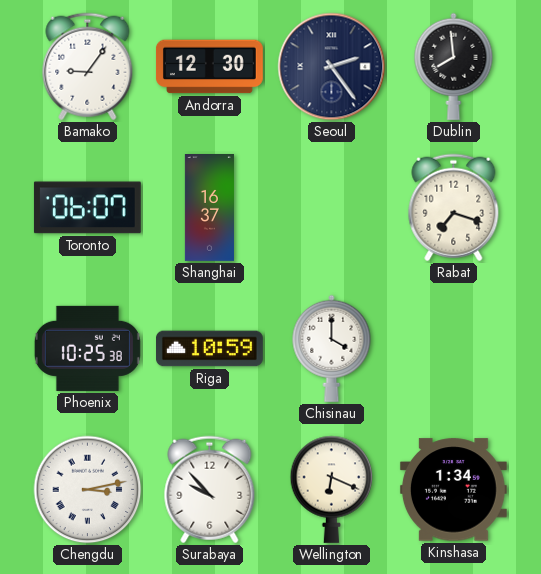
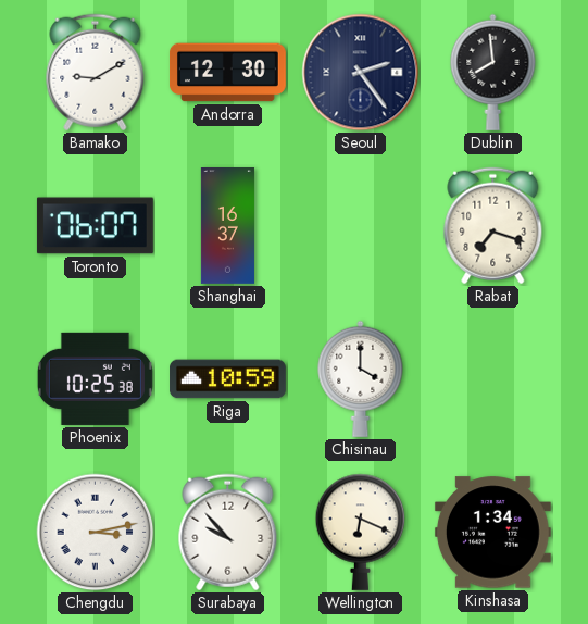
Bamako: 9:06 -> 9:10 (96, 73)
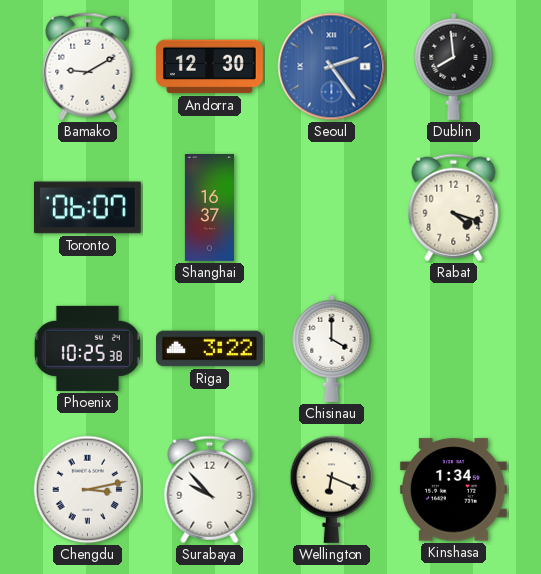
Seoul dial: navy -> blue (332, 67)
Rabat: 7:18 -> 4:18 (454, 208)
Riga: 10:59 -> 3:22 (210, 349)
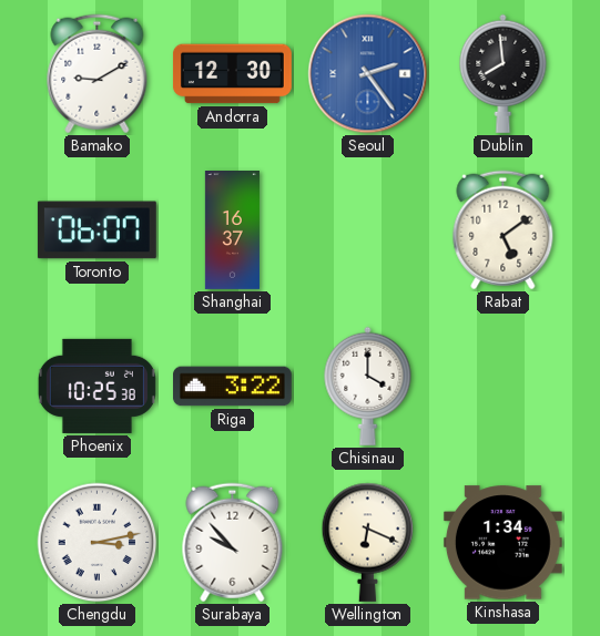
Rabat: 4:18 -> 5:09 (504, 230)
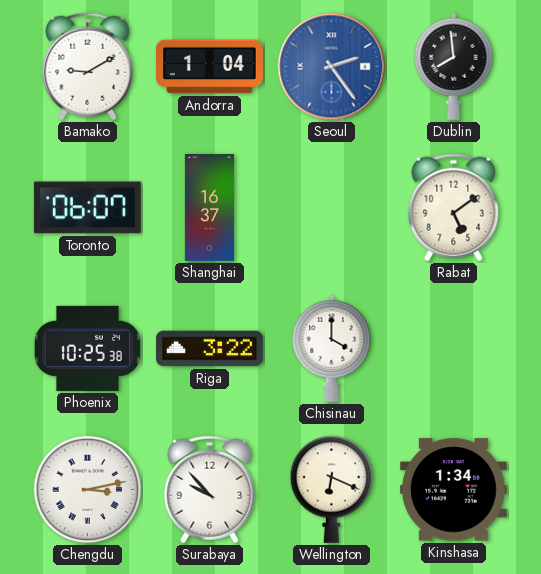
Andorra: 12:30 -> 1:04 (209, 67)
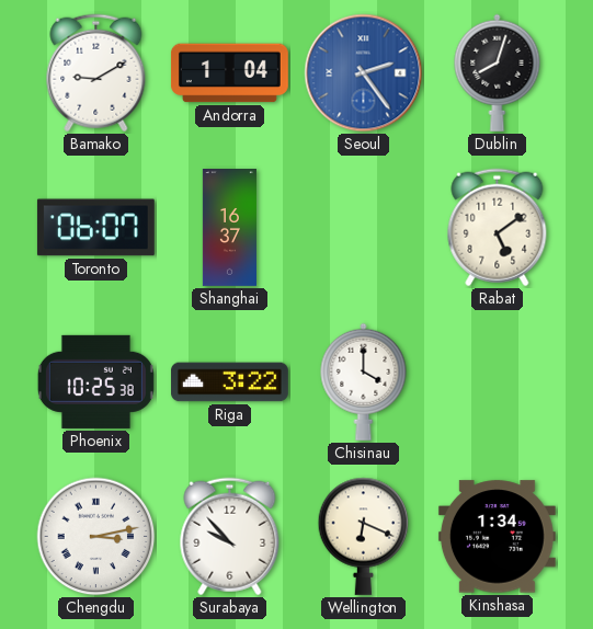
Dublin: 7:59 -> 8:03 (498, 72)
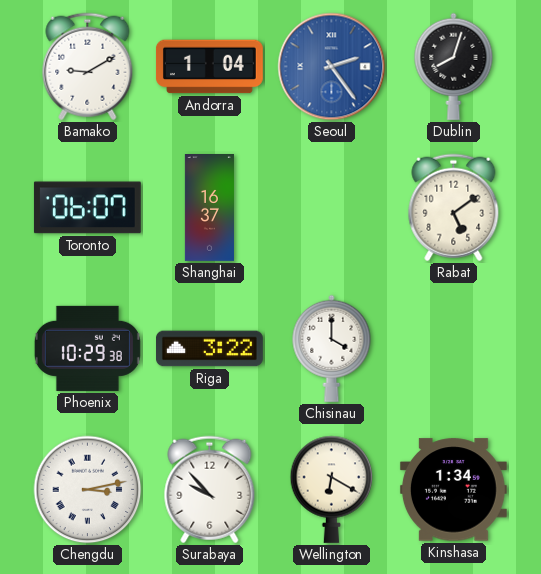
Phoenix: 10:25 -> 10:29 (87, 348)
Wellington: 6:19 -> 6:20 (332, 489)
